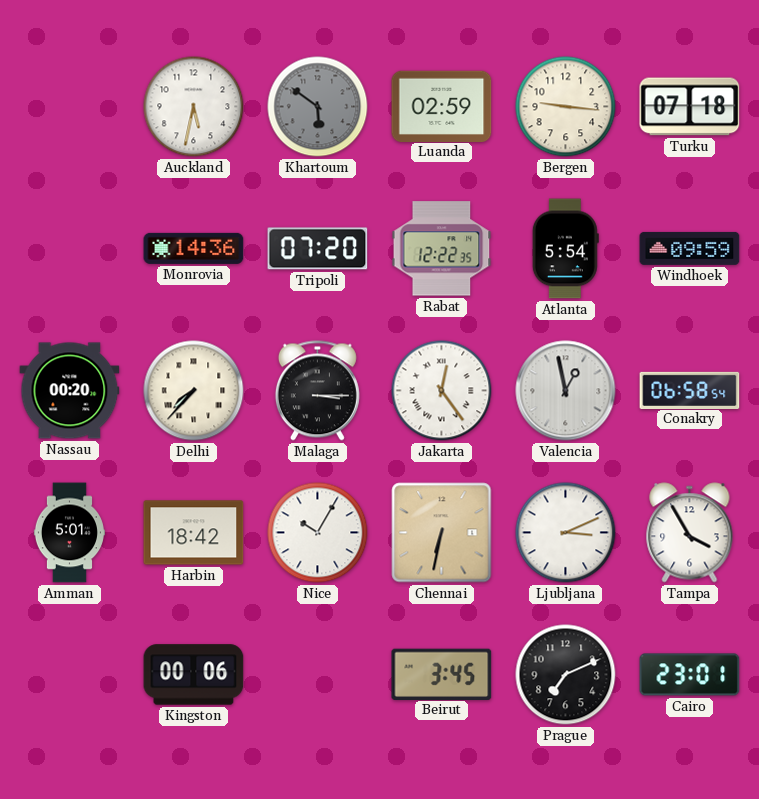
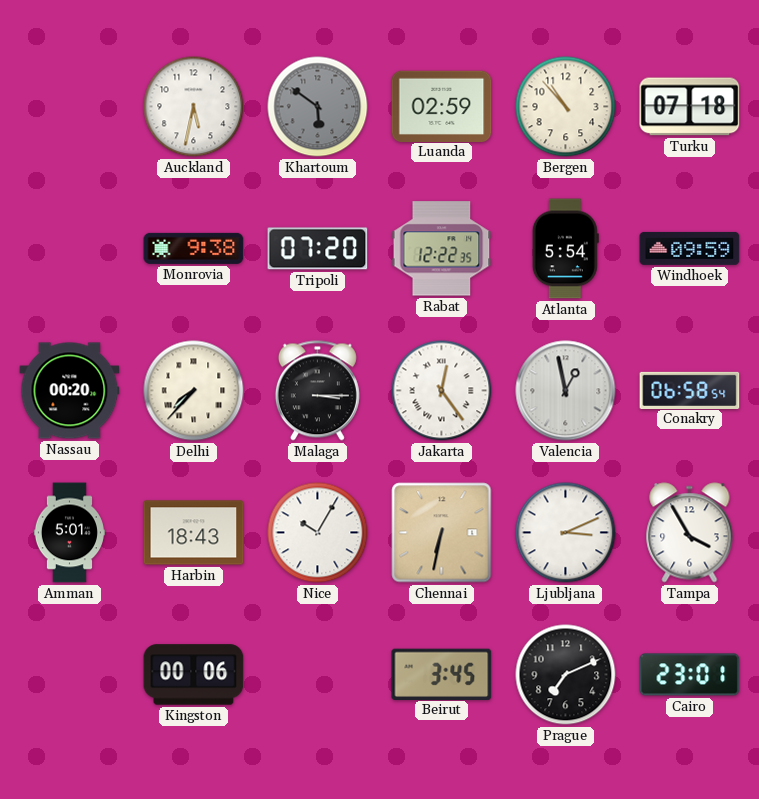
Bergen: 9:16 -> 10:53 (566, 107)
Monrovia: 14:36 -> 9:38 (194, 248)
Harbin: 18:42 -> 18:43 (194, 533)
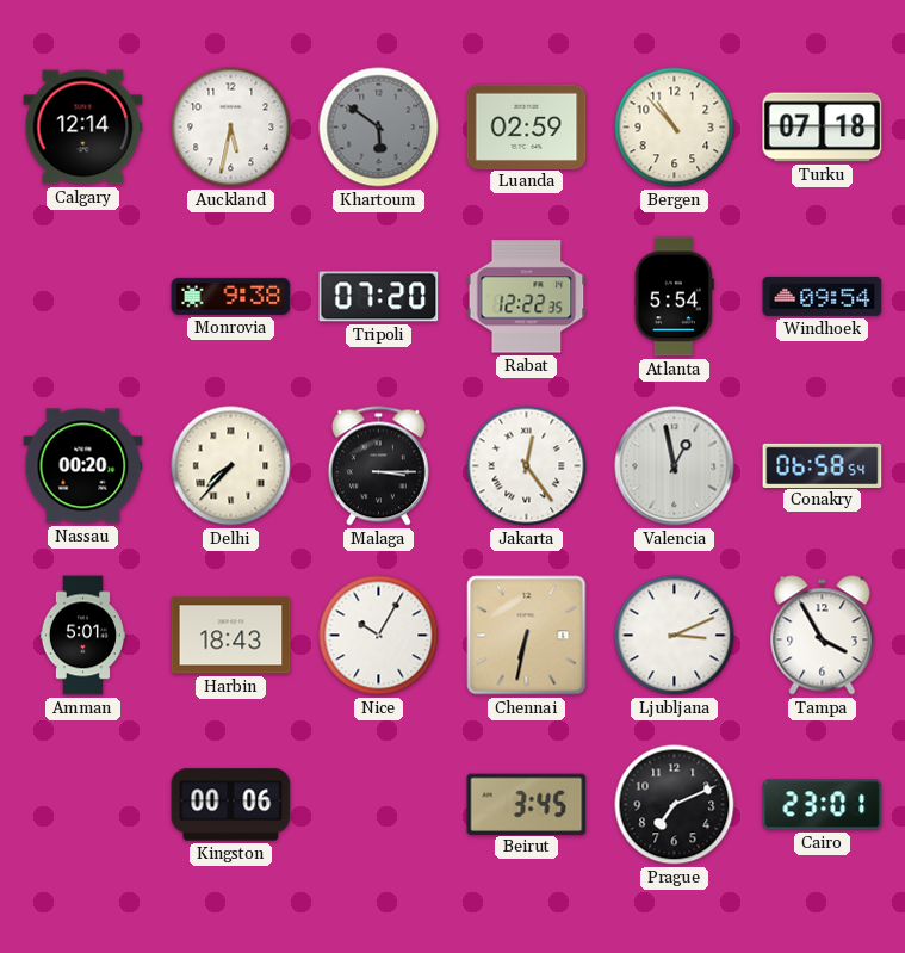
Calgary: none -> 12:14 (83, 128)
Windhoek: 09:59 -> 09:54 (823, 296)
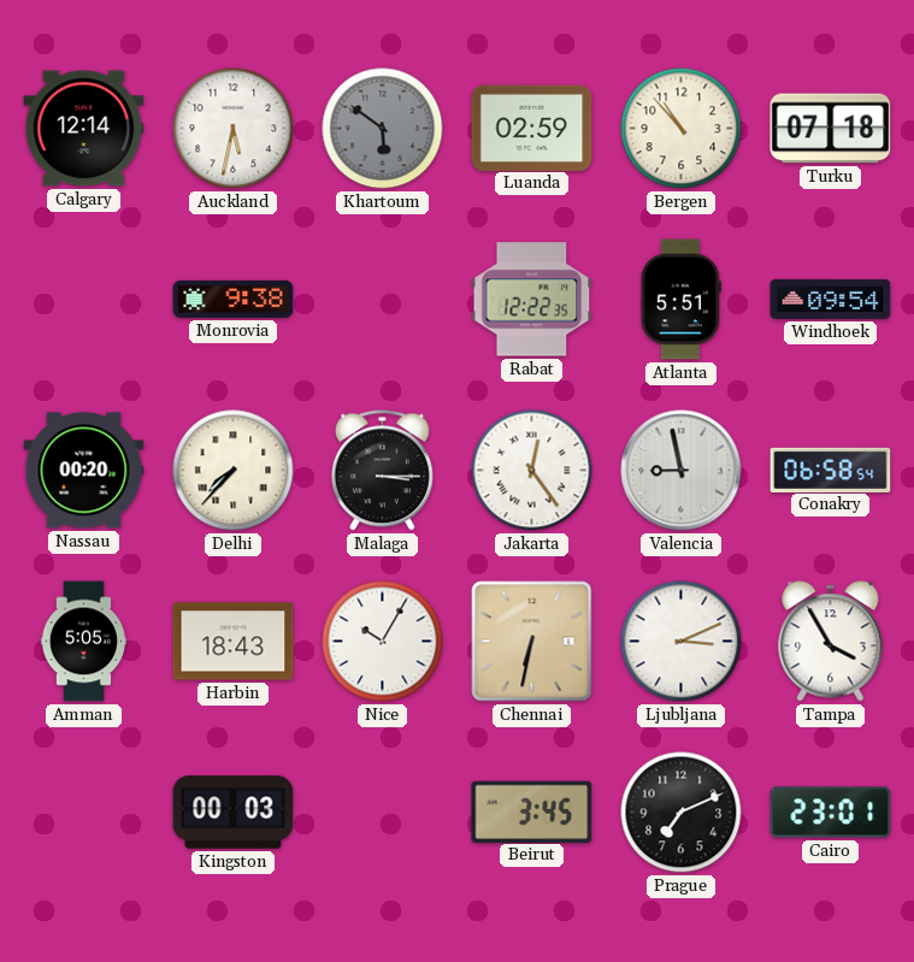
Tripoli: 07:20 -> none (379, 297)
Atlanta: 5:54 -> 5:51 (680, 300)
Valencia: 12:58 -> 8:58 (682, 471)
Amman: 5:01 -> 5:05 (83, 642)
Kingston: 00:06 -> 00:03 (234, 813)
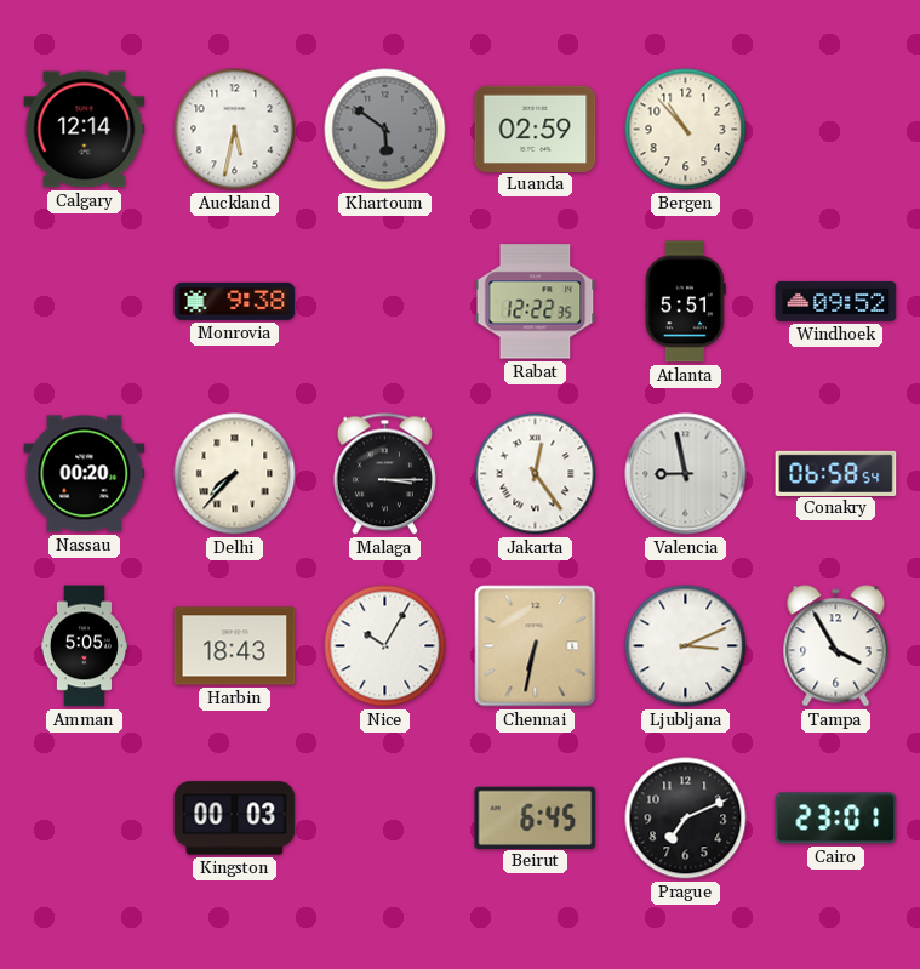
Turku: 07:18 -> none (831, 129)
Windhoek: 09:54 -> 09:52 (836, 301)
Beirut: 3:45 -> 6:45 (536, 817)
